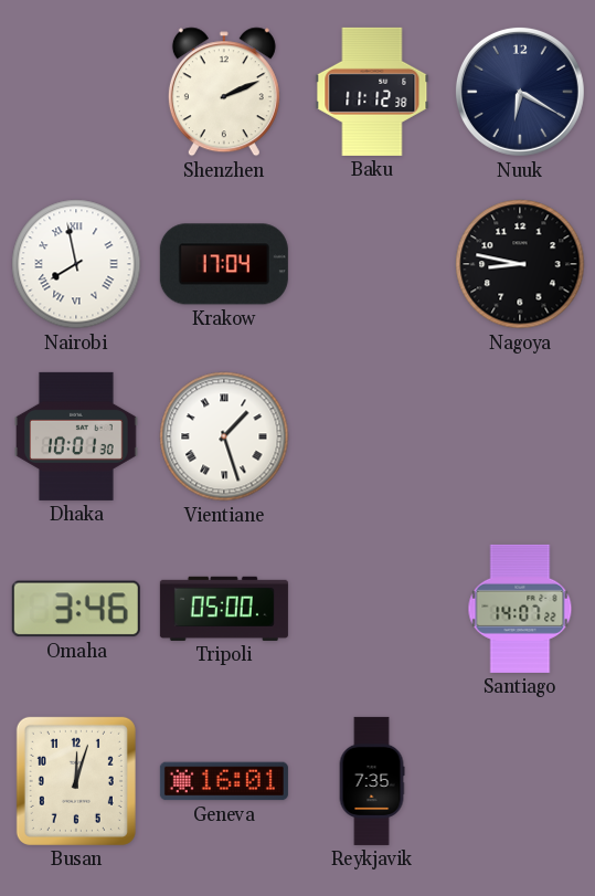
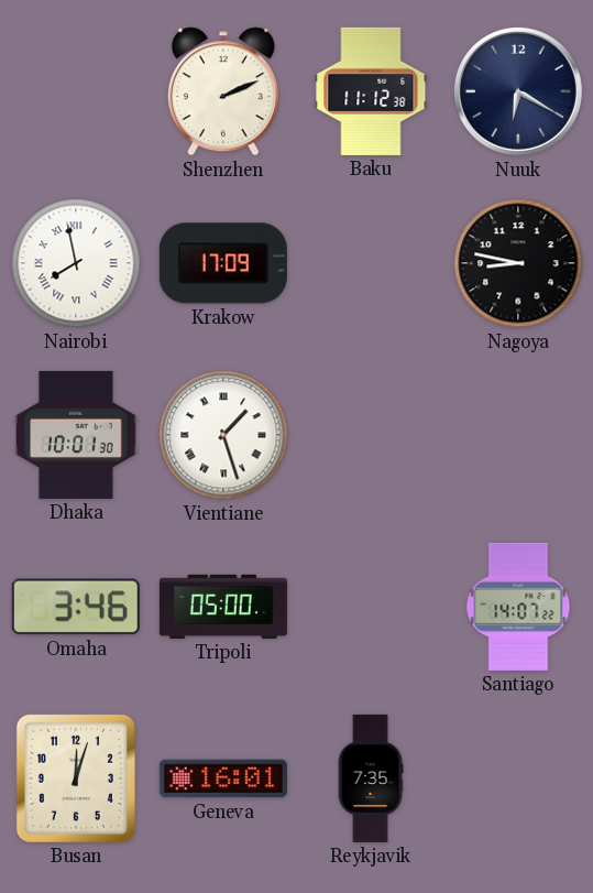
Krakow: 17:04 -> 17:09 (223, 263)
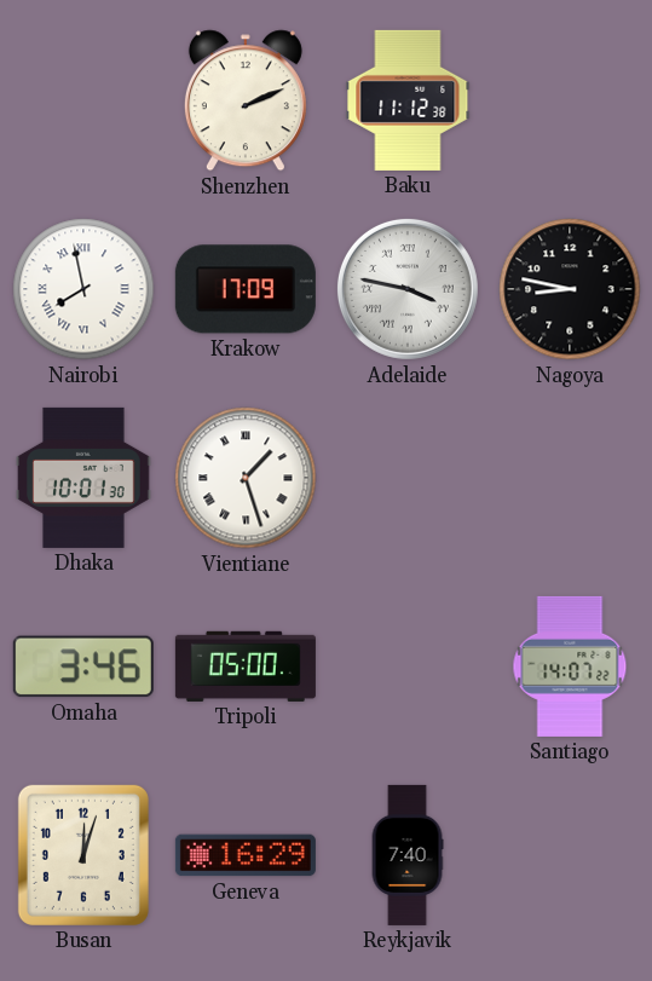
Nuuk: 6:20 -> none (518, 91)
Adelaide: none -> 3:47 (408, 289)
Geneva: 16:01 -> 16:29 (246, 855)
Reykjavik: 7:35 -> 7:40 (408, 855)
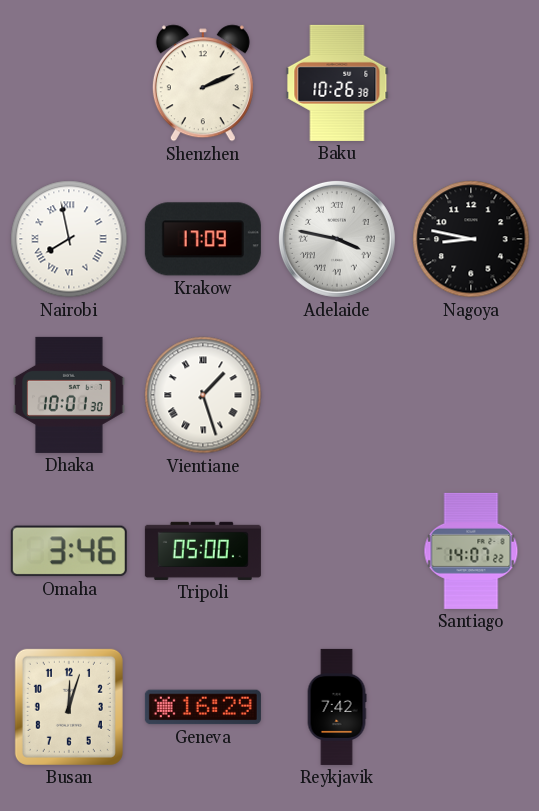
Baku: 11:12 -> 10:26 (337, 83)
Reykjavik: 7:40 -> 7:42 (337, 707)
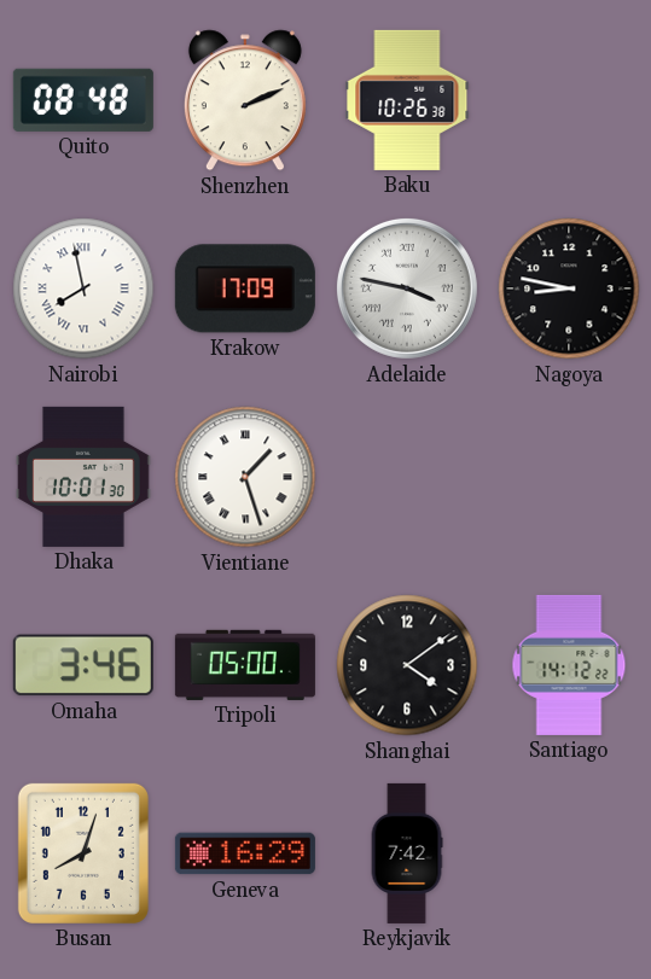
Quito: none -> 08:48 (83, 100)
Shanghai: none -> 4:09 (407, 665)
Santiago: 14:07 -> 14:12 (569, 665)
Busan: 12:03 -> 8:03 (83, 853)
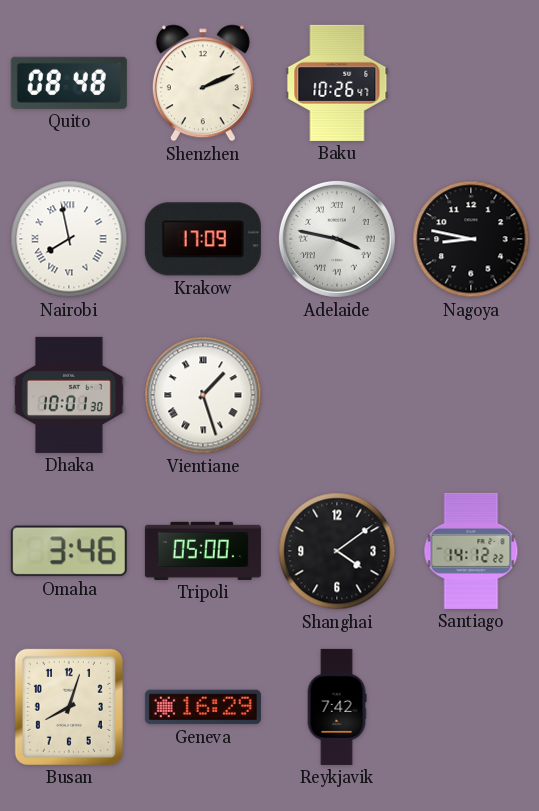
Baku: 10:26:38 -> 10:26:47 (337, 83)
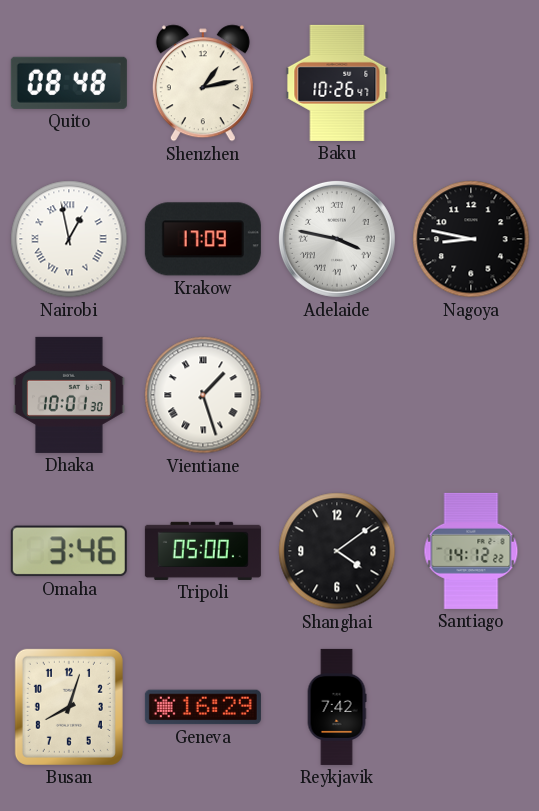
Shenzhen: 2:11 -> 1:13 (203, 83)
Nairobi: 7:58 -> 12:58 (69, 239)
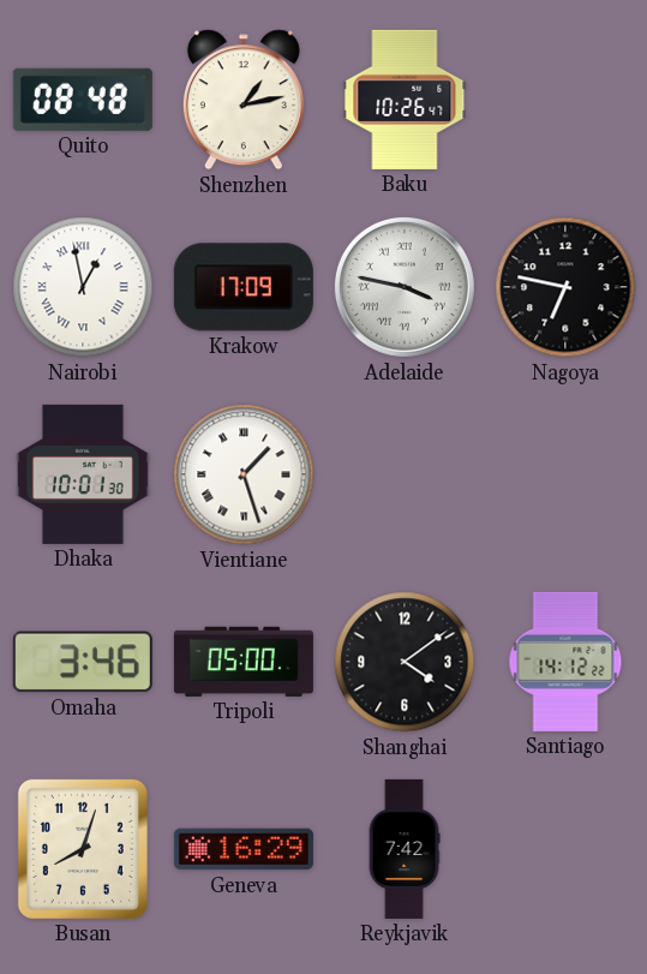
Nagoya: 8:47 -> 6:47 (565, 287)
